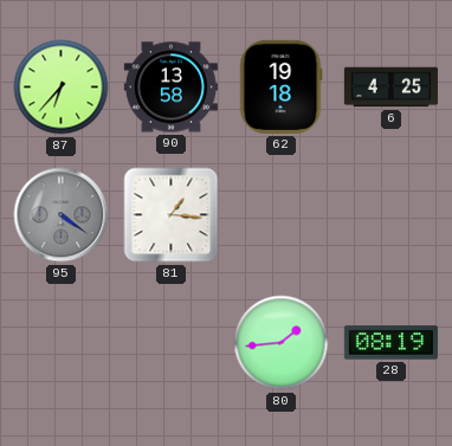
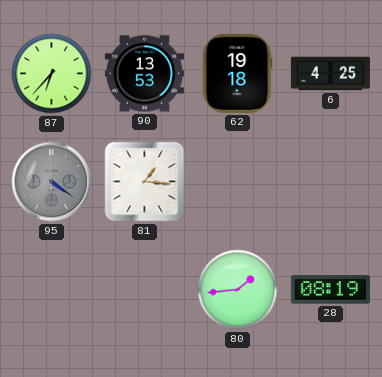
90: 13:58 -> 13:53 (144, 74)
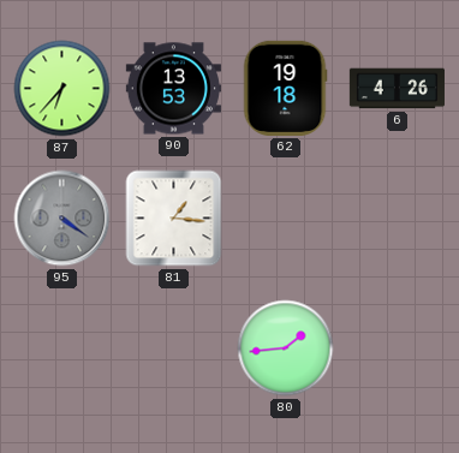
6: 4:25 -> 4:26 (397, 89)
28: 08:19 -> none (330, 290)
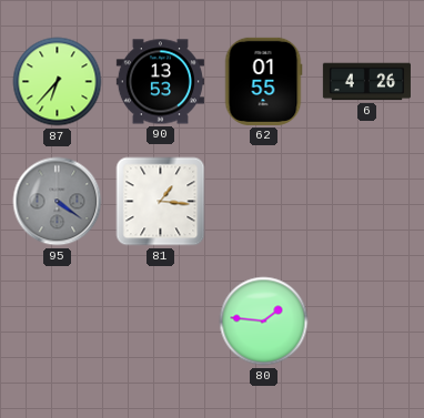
62: 19:18 -> 01:55 (263, 81)
80: 1:44 -> 1:46 (264, 322)
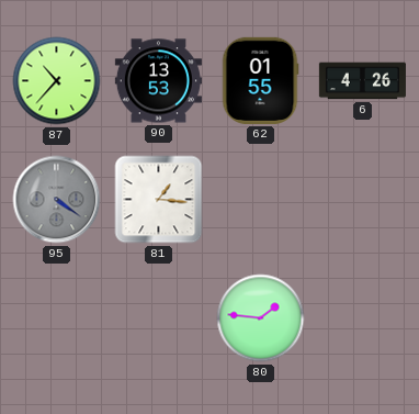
87: 6:37 -> 10:37 (57, 81)
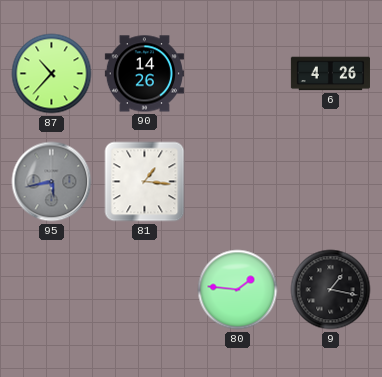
90: 13:53 -> 14:26 (144, 74)
62: 01:55 -> none (260, 80)
95: 4:21 -> 5:43 (52, 182)
9: none -> 1:17 (331, 290)
